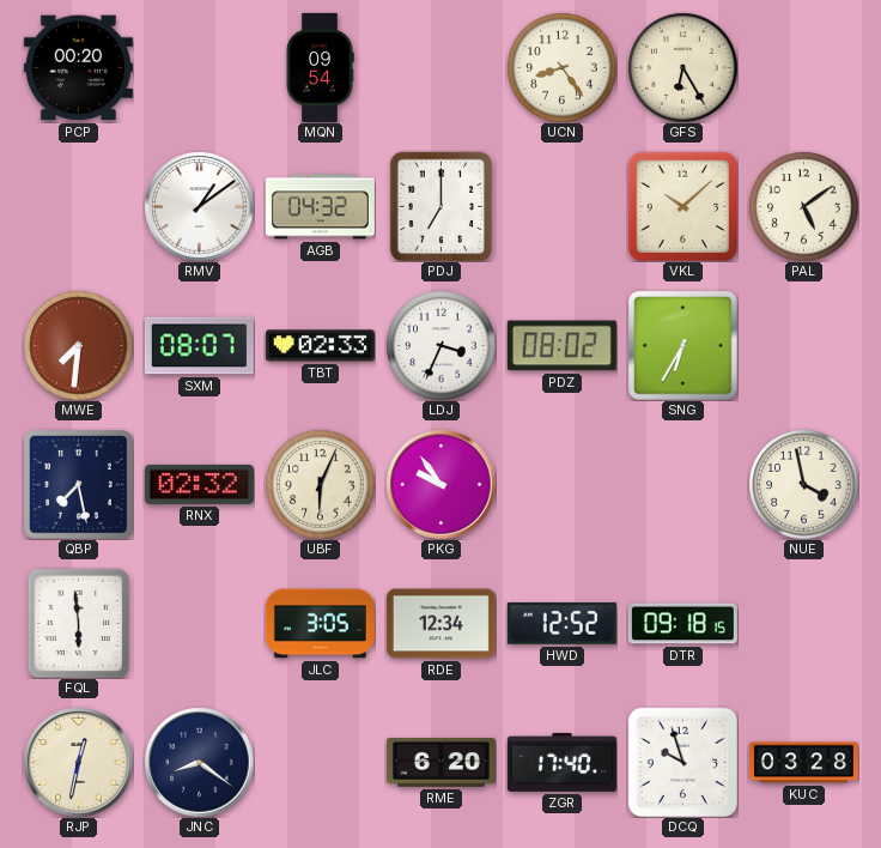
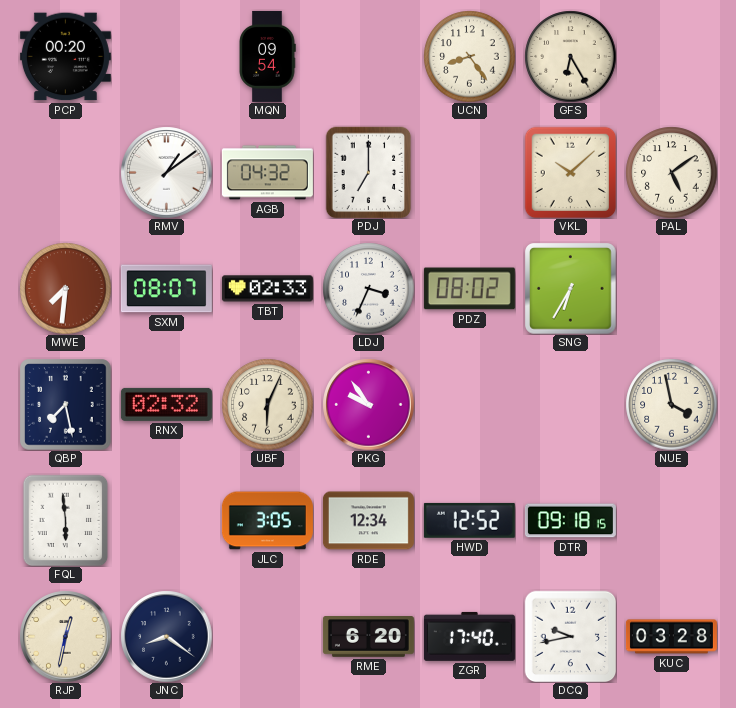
DCQ: 9:57 -> 9:43 (570, 636)
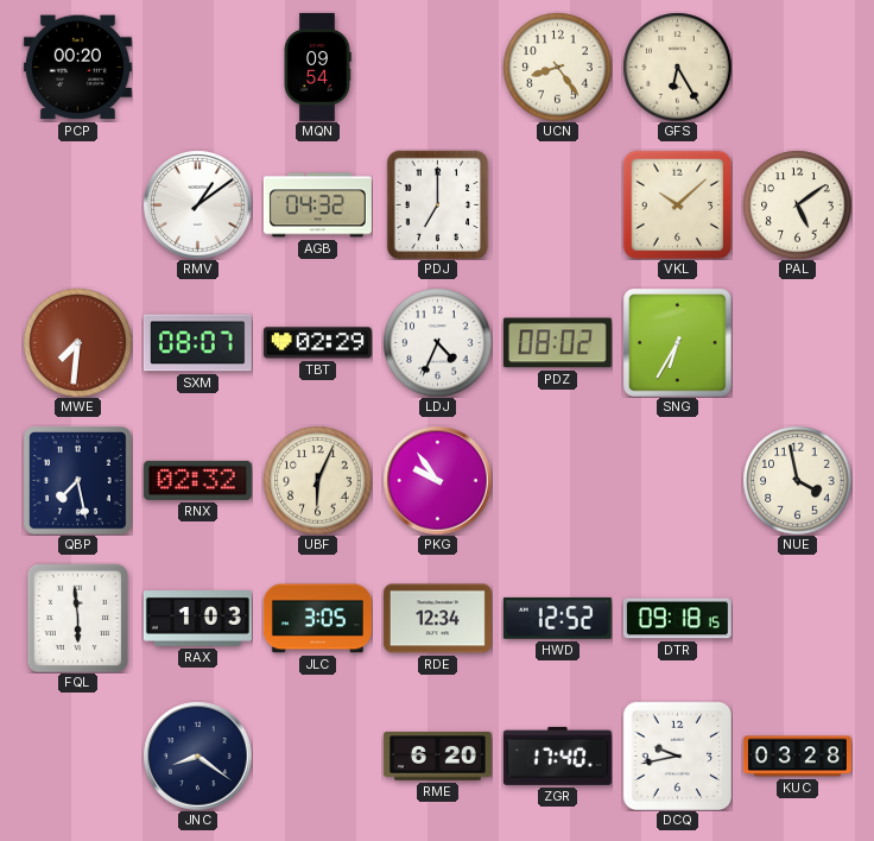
TBT: 02:33 -> 02:29 (317, 343)
LDJ: 3:34 -> 4:34 (437, 342)
RAX: none -> 1:03 (197, 619)
RJP: 12:32 -> none (65, 636)
